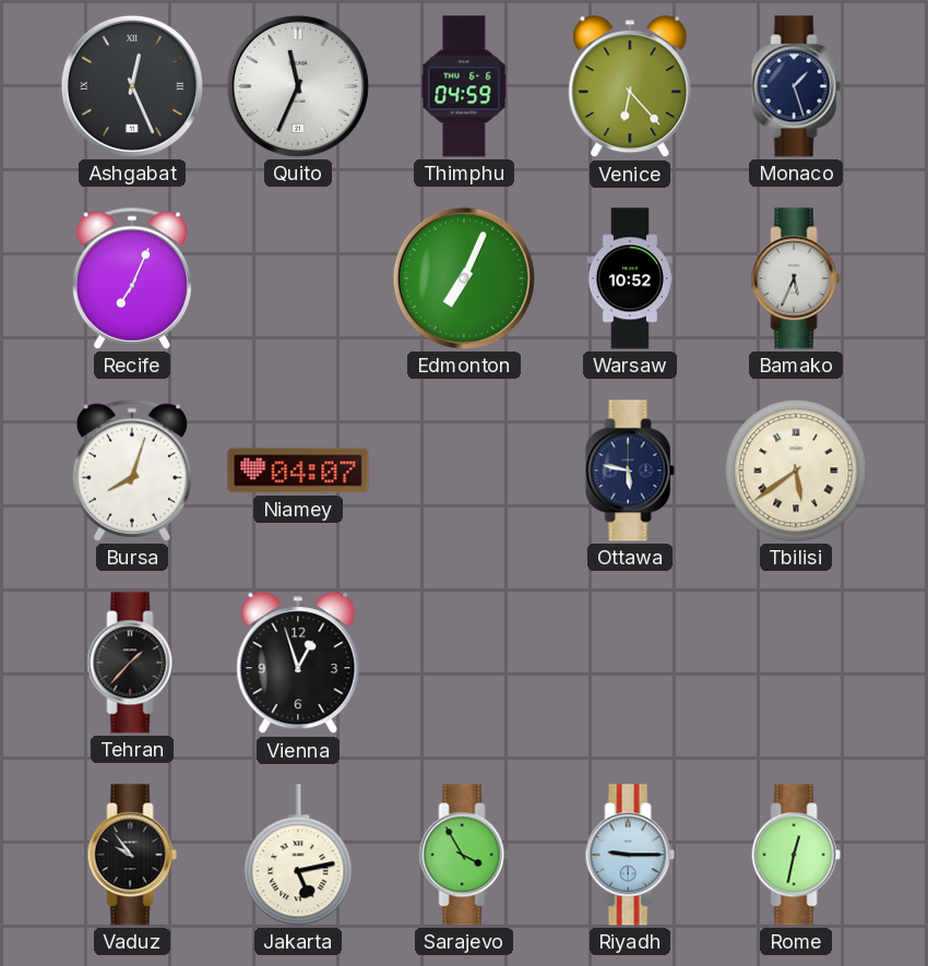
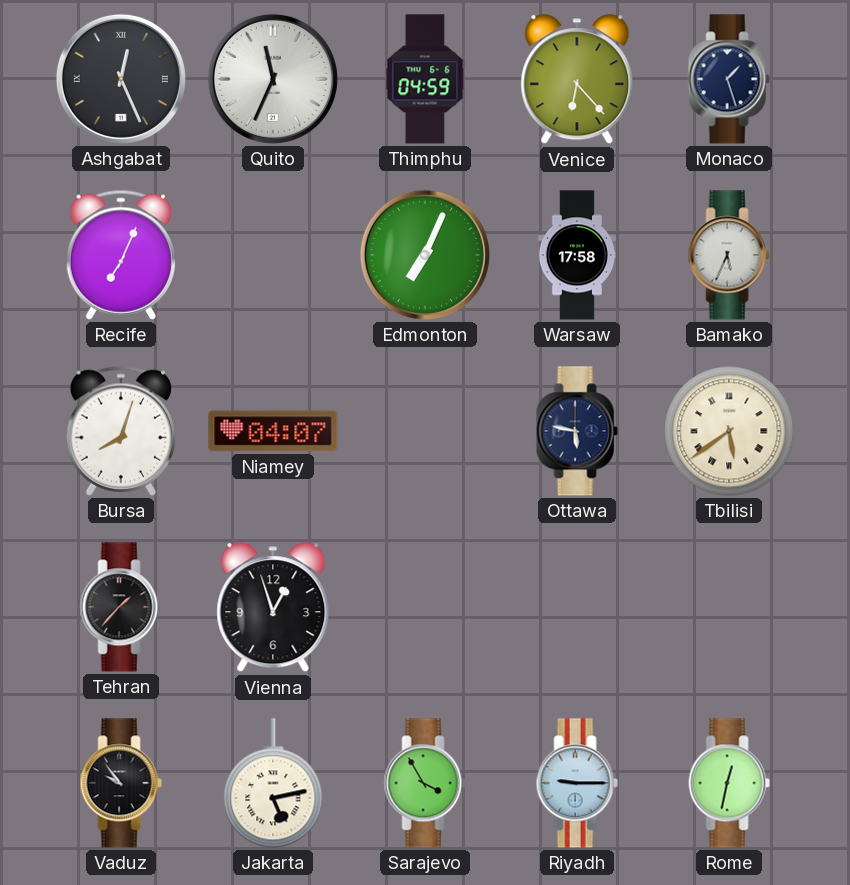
Warsaw: 10:52 -> 17:58 (576, 255)
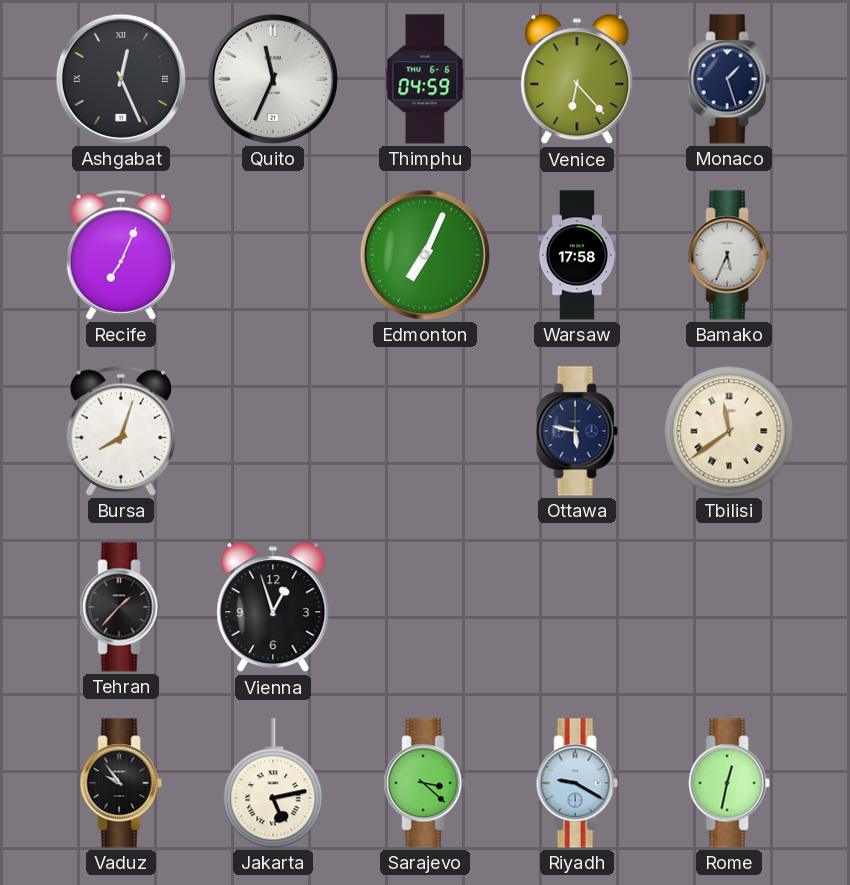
Niamey: 04:07 -> none (273, 431)
Tbilisi: 5:39 -> 11:39 (729, 431)
Sarajevo: 3:55 -> 3:22 (425, 783)
Riyadh: 9:15 -> 9:20 (577, 783)
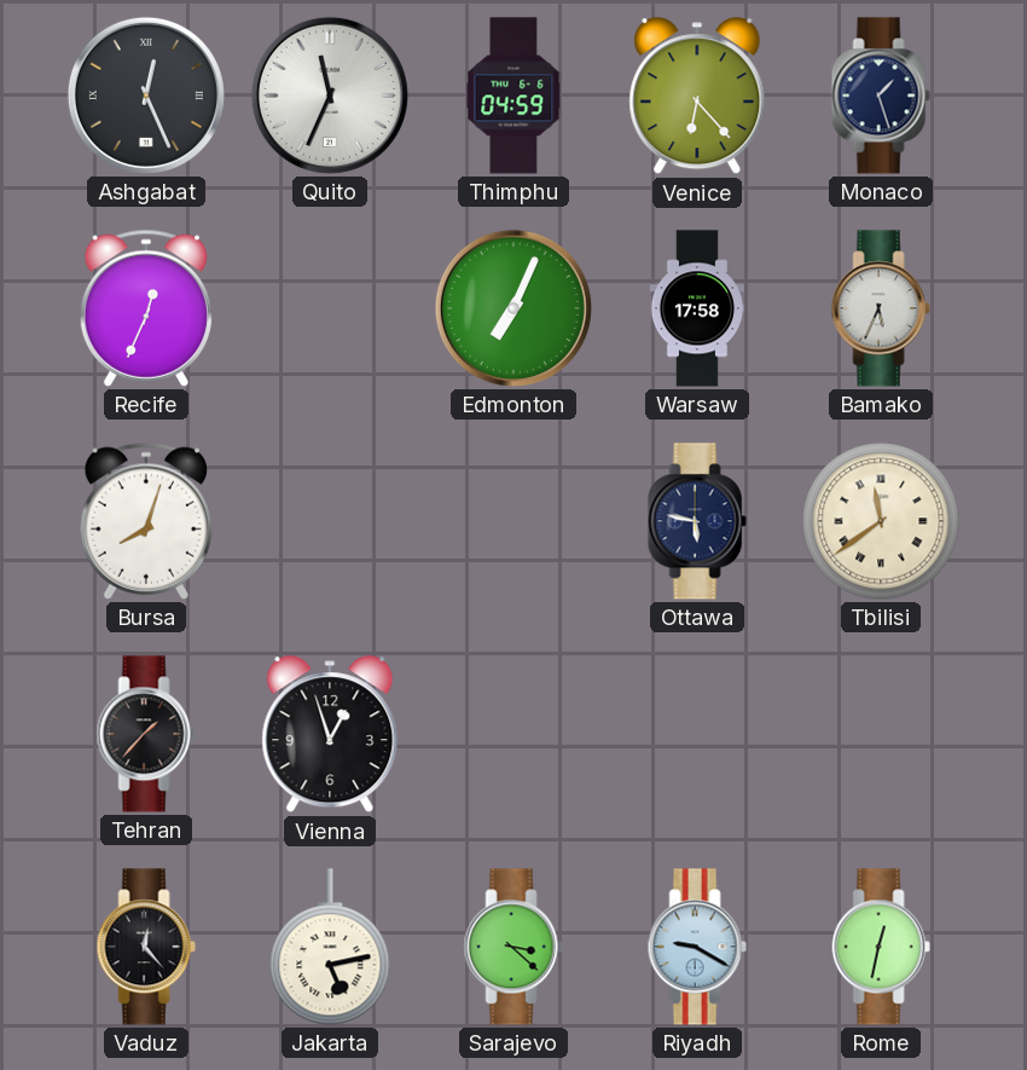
Recife: 7:04 -> 12:34 (145, 308)
Vaduz: 9:54 -> 12:23 (146, 947)
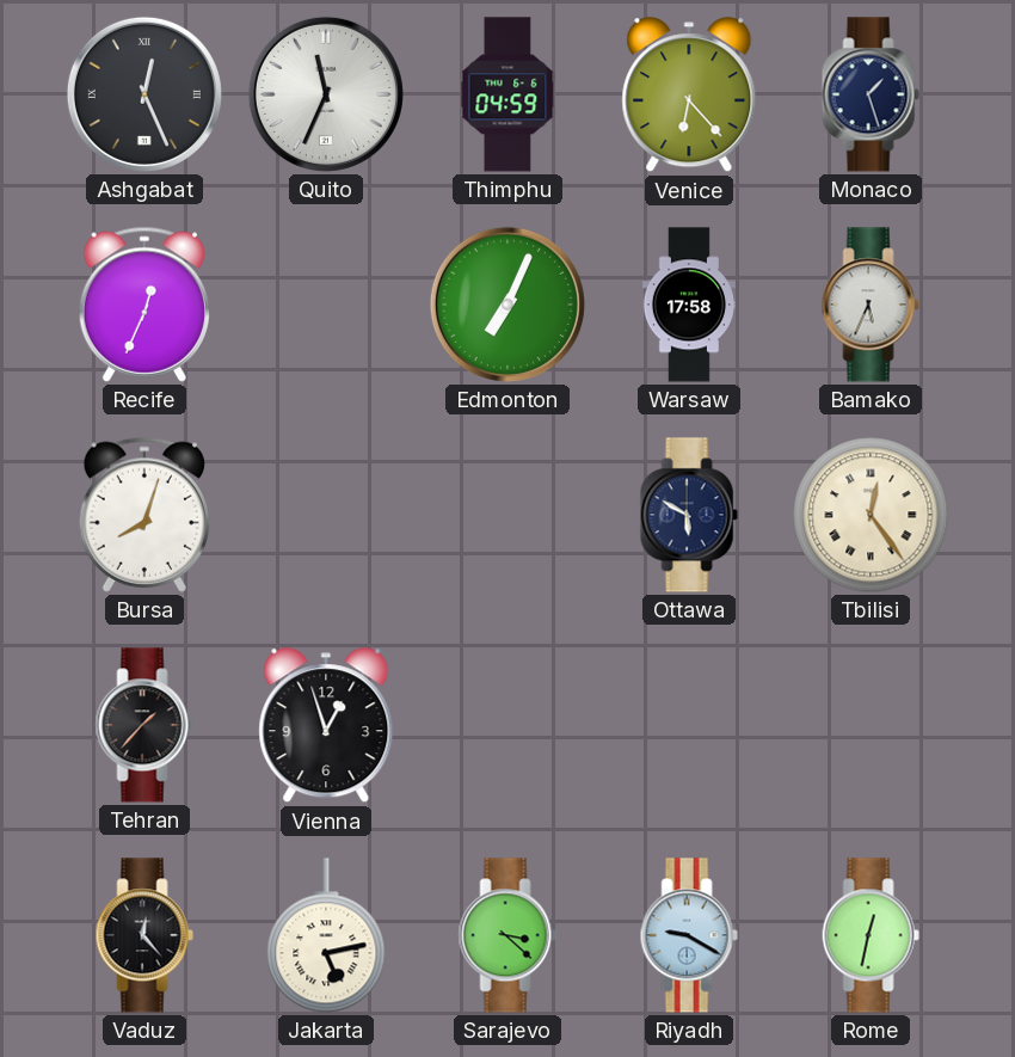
Ottawa: 5:47 -> 5:50 (689, 515)
Tbilisi: 11:39 -> 12:24 (871, 515)
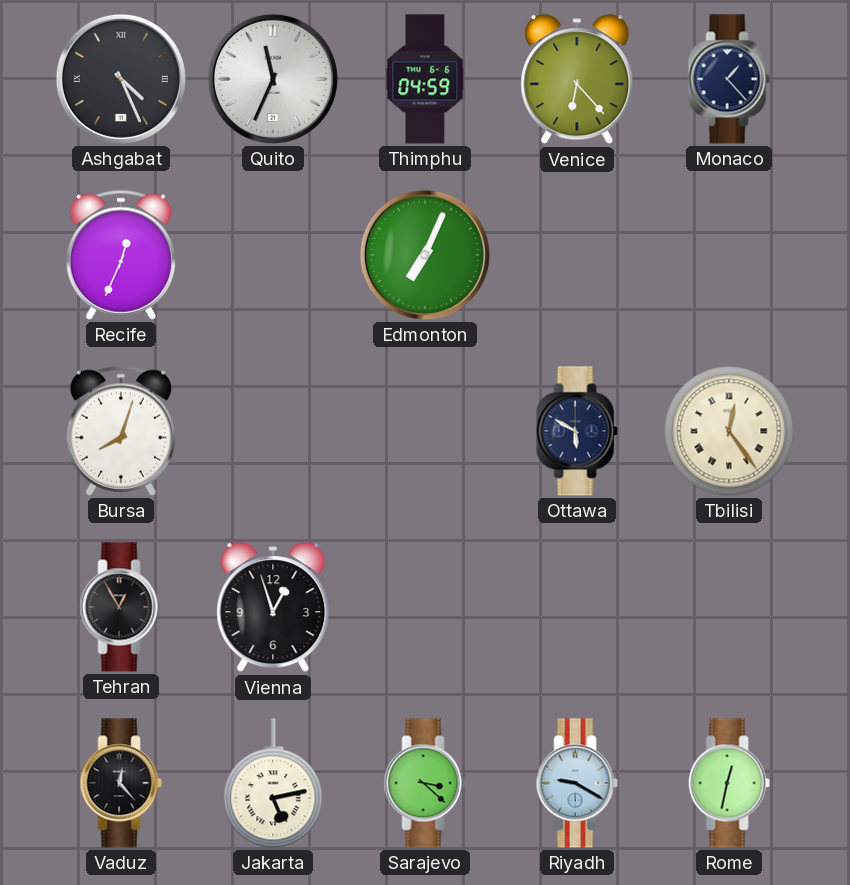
Ashgabat: 12:26 -> 4:26 (121, 79)
Monaco: 1:27 -> 1:23 (729, 79)
Warsaw: 17:58 -> none (688, 305)
Bamako: 5:34 -> none (871, 305)
Tehran: 1:37 -> 12:55 (121, 607)
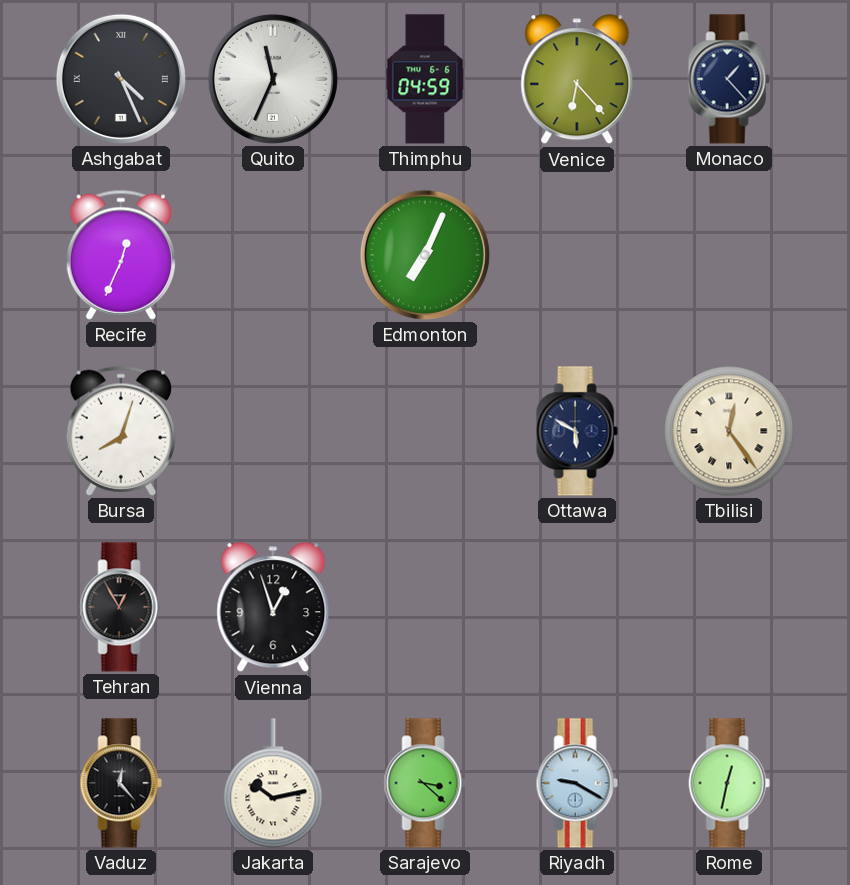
Jakarta: 5:13 -> 10:13 (273, 783)
